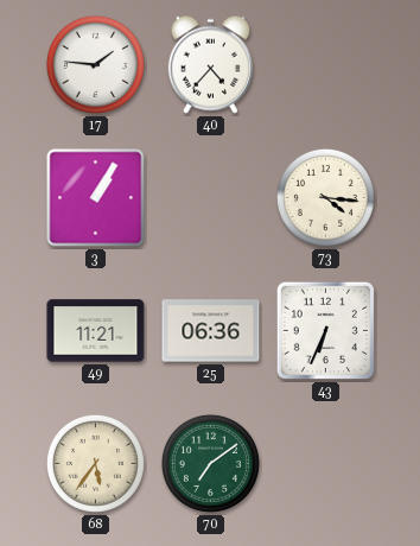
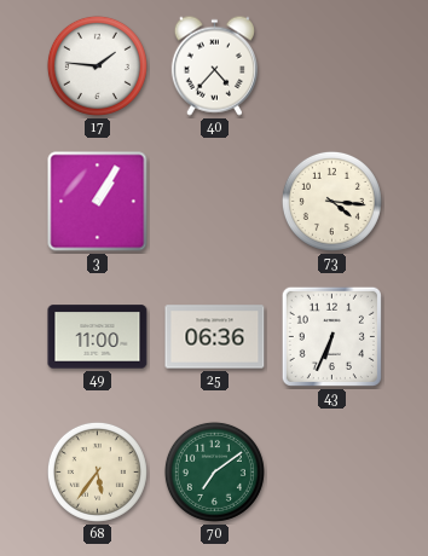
49: 11:21 -> 11:00 (98, 337)
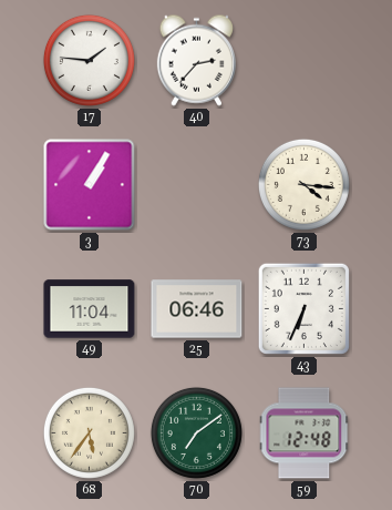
40: 4:37 -> 2:37 (196, 60)
49: 11:00 -> 11:04 (90, 309)
25: 06:36 -> 06:46 (197, 309)
59: none -> 12:48 (305, 433)
